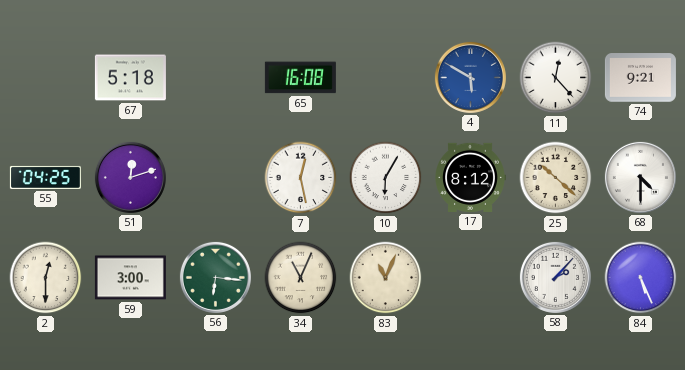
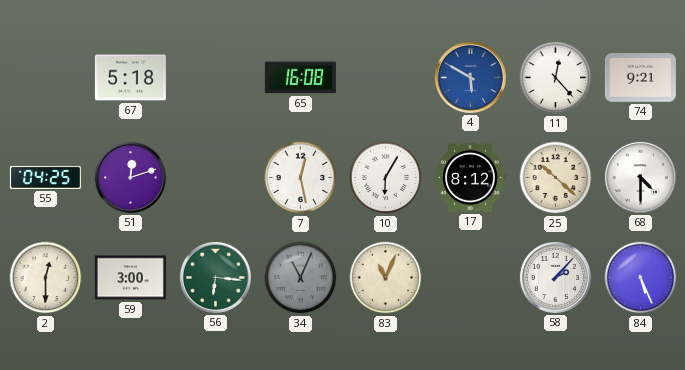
34 dial: cream -> grey (301, 278)
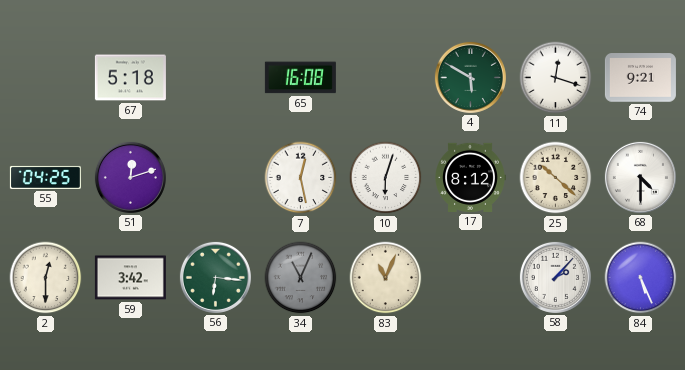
4 dial: blue -> green (470, 77)
11: 12:23 -> 12:18 (556, 78)
10: 6:05 -> 6:03 (386, 178)
59: 3:00 -> 3:42 (130, 278)
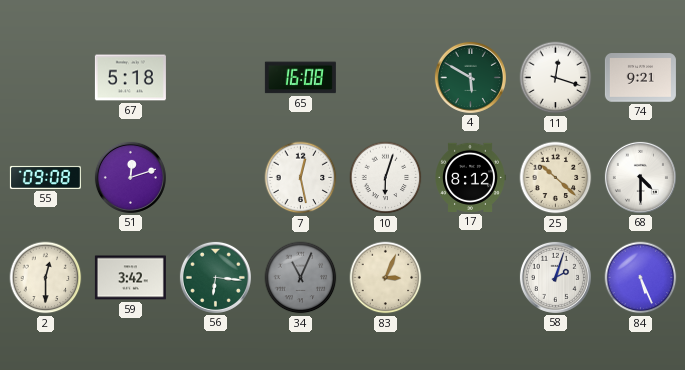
55: 04:25 -> 09:08 (45, 177)
83: 11:04 -> 3:04 (386, 278)
58: 2:07 -> 2:03 (555, 277)
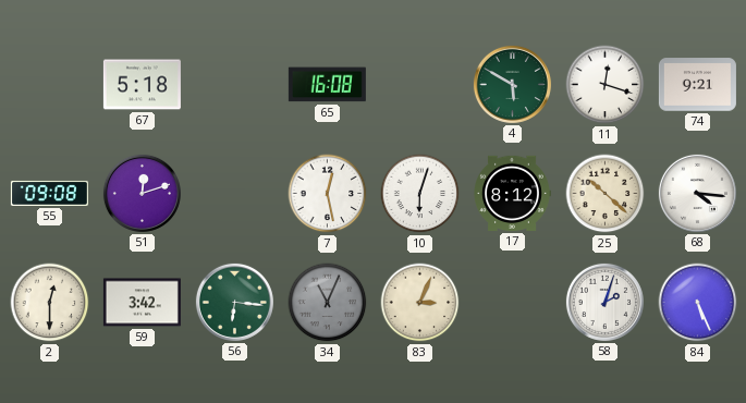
68: 4:30 -> 4:16 (697, 193)
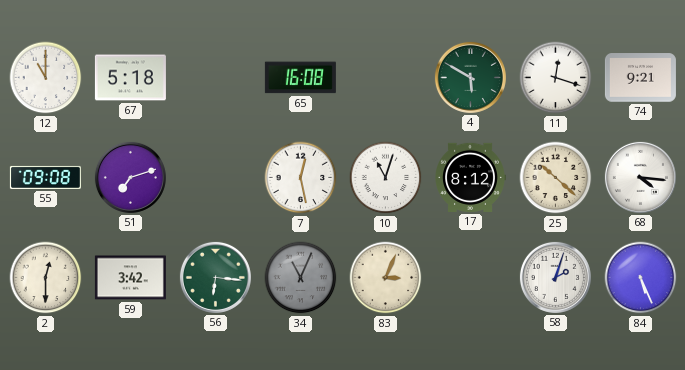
12: none -> 11:00 (46, 78)
51: 12:12 -> 7:12 (130, 177)
10: 6:03 -> 11:03 (386, 178)
